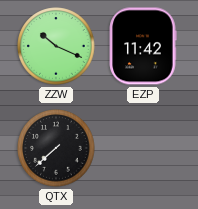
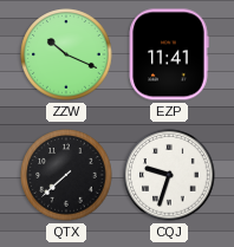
EZP: 11:42 -> 11:41 (169, 54)
CQJ: none -> 9:33 (169, 175)
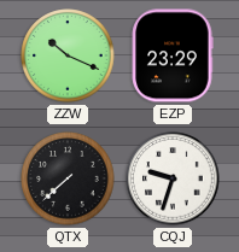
EZP: 11:41 -> 23:29 (173, 55)
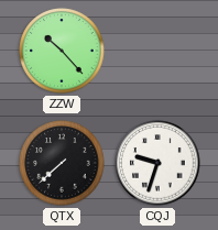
ZZW: 10:19 -> 10:23 (62, 51)
EZP: 23:29 -> none (173, 55)
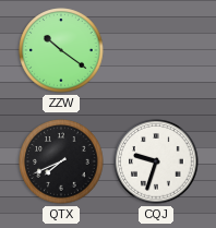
ZZW: 10:23 -> 10:21 (61, 50)
QTX: 7:38 -> 7:41 (61, 161)
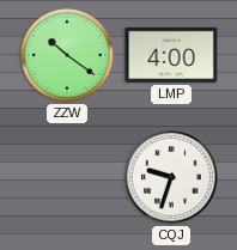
LMP: none -> 4:00 (171, 55)
QTX: 7:41 -> none (61, 161)
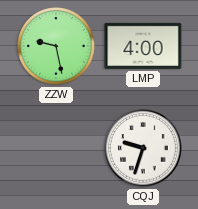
ZZW: 10:21 -> 9:28 (56, 46)
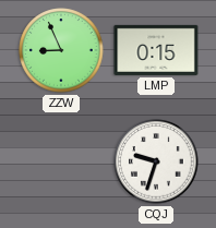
ZZW: 9:28 -> 8:56 (61, 50)
LMP: 4:00 -> 0:15 (156, 50)
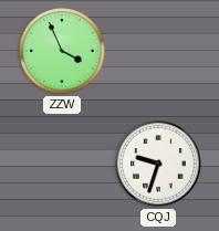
ZZW: 8:56 -> 3:56 (62, 51)
LMP: 0:15 -> none (156, 50)
